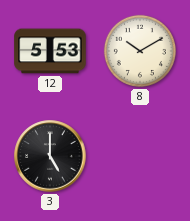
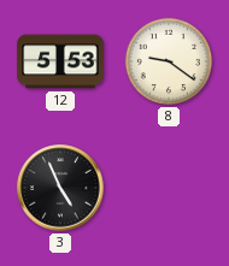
8: 10:10 -> 9:21 (169, 61)
3: 5:00 -> 4:56 (60, 188)
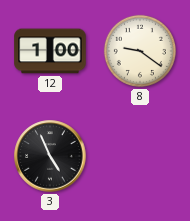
12: 5:53 -> 1:00 (50, 51)
